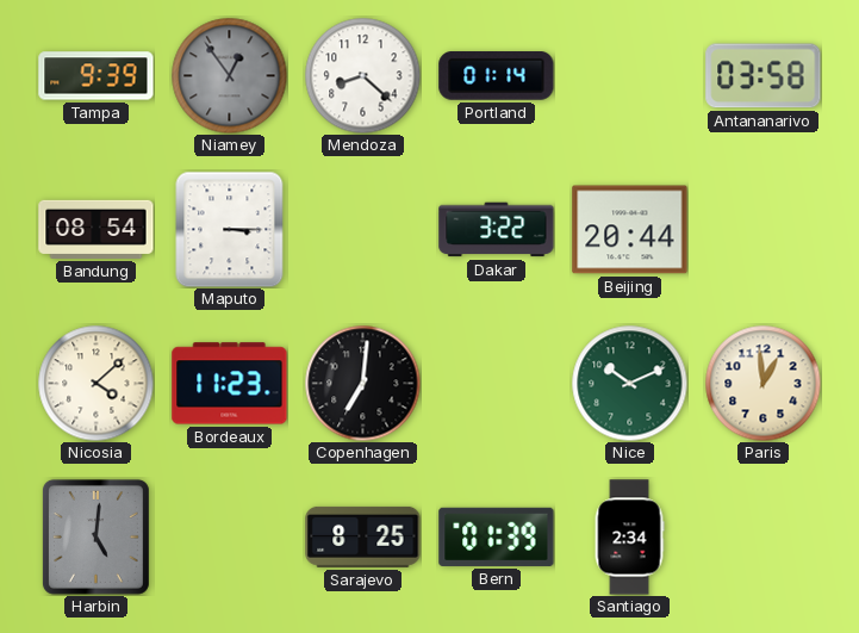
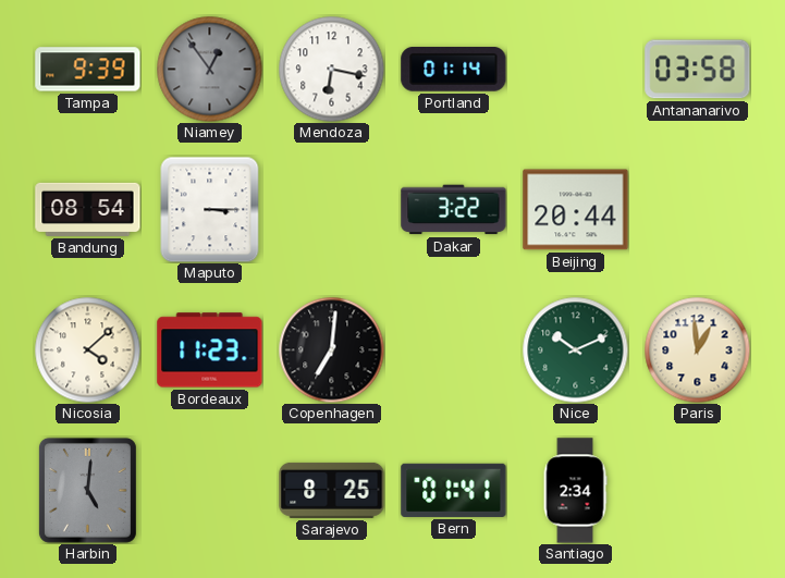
Mendoza: 8:22 -> 6:17 (331, 69)
Bern: 01:39 -> 01:41 (454, 490)
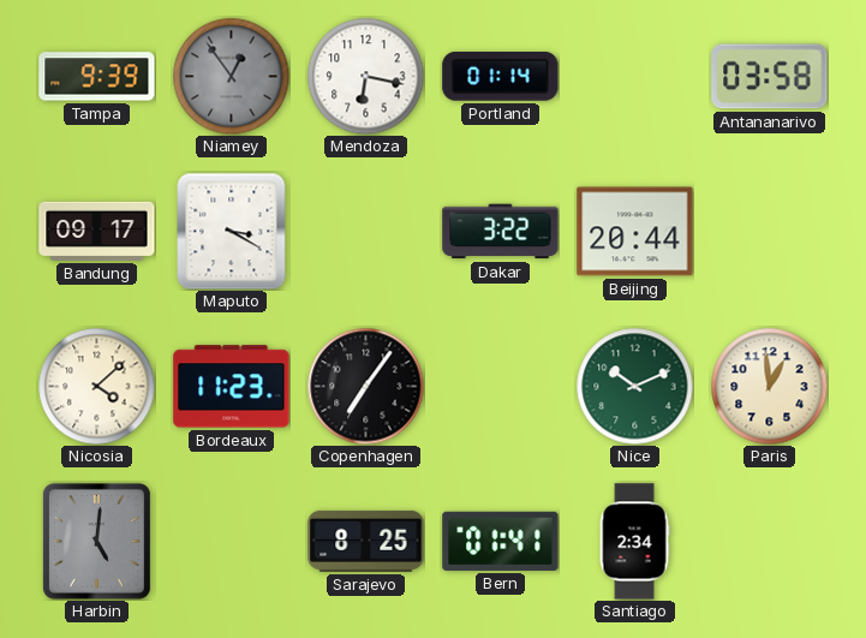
Bandung: 08:54 -> 09:17 (97, 231)
Maputo: 3:15 -> 3:20 (232, 231)
Copenhagen: 7:01 -> 7:06 (365, 386)
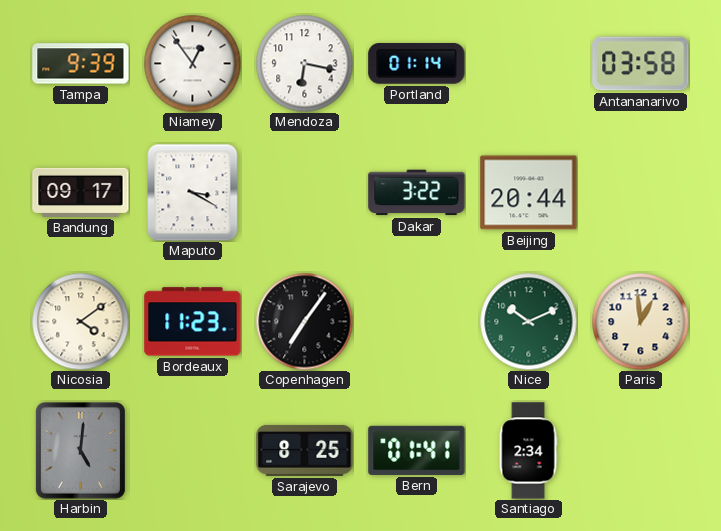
Niamey dial: grey -> white (192, 63)
Nicosia: 4:08 -> 4:09 (80, 321)
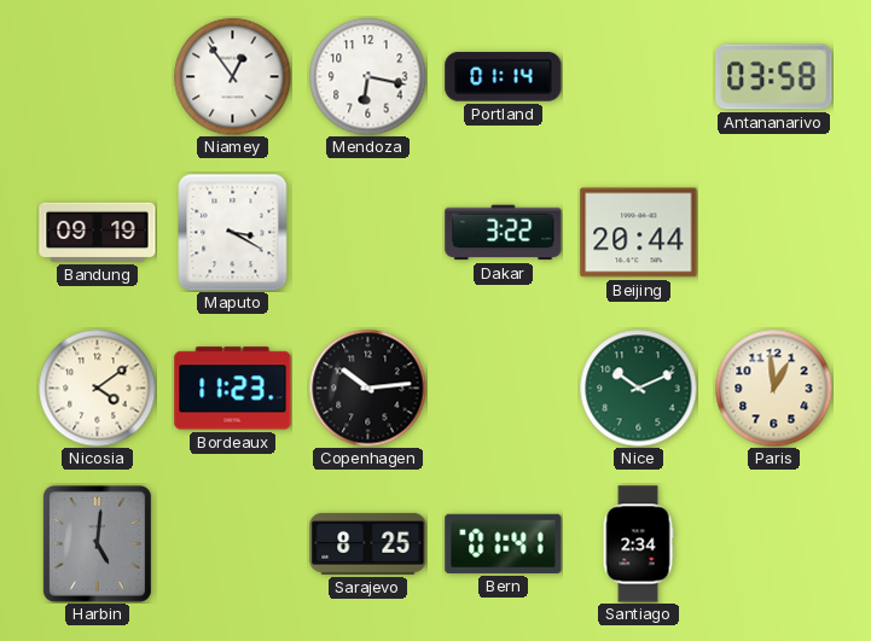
Tampa: 9:39 -> none (81, 64)
Bandung: 09:17 -> 09:19 (98, 232)
Copenhagen: 7:06 -> 10:14 (367, 387)
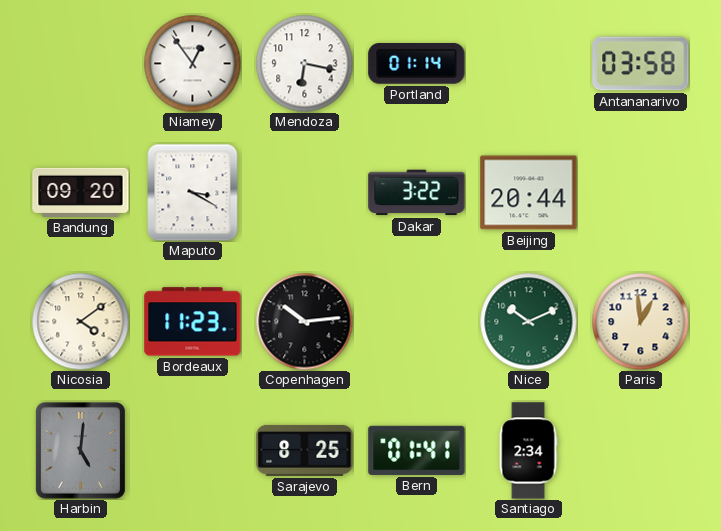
Bandung: 09:19 -> 09:20 (81, 192)
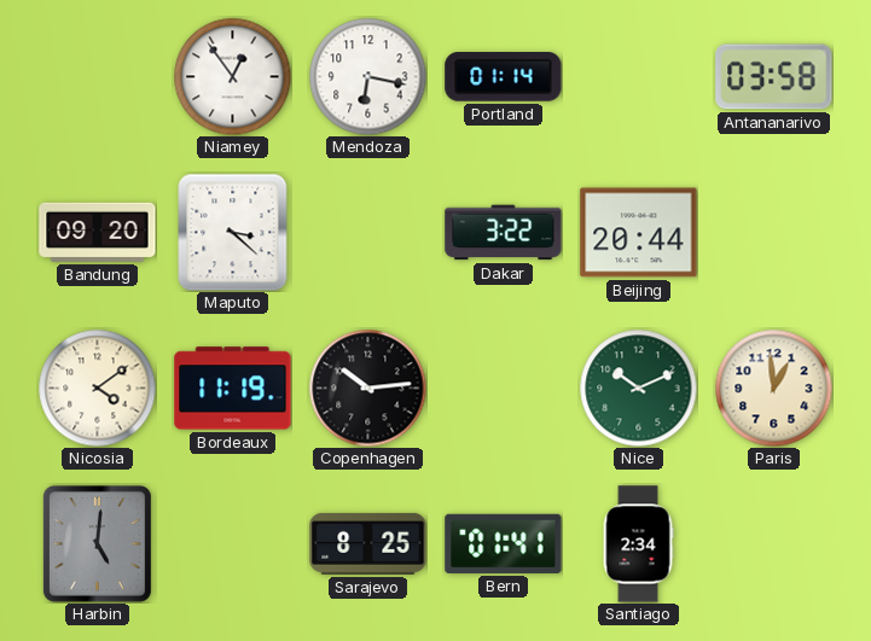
Maputo: 3:20 -> 3:22 (233, 232)
Bordeaux: 11:23 -> 11:19 (233, 389)
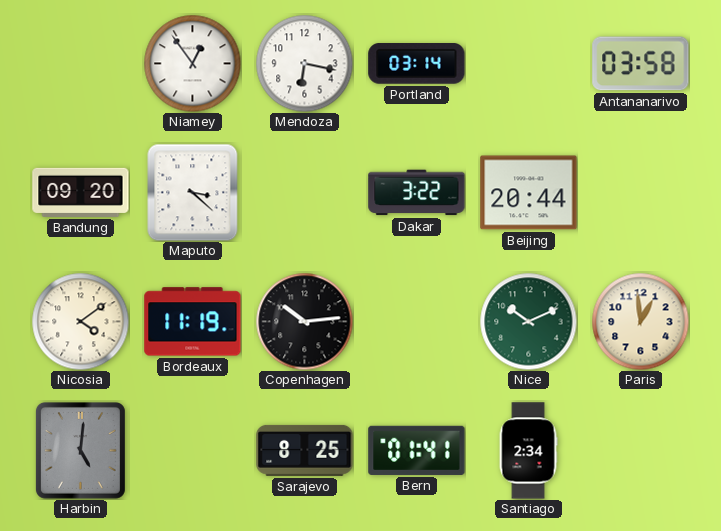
Portland: 01:14 -> 03:14 (417, 64)
